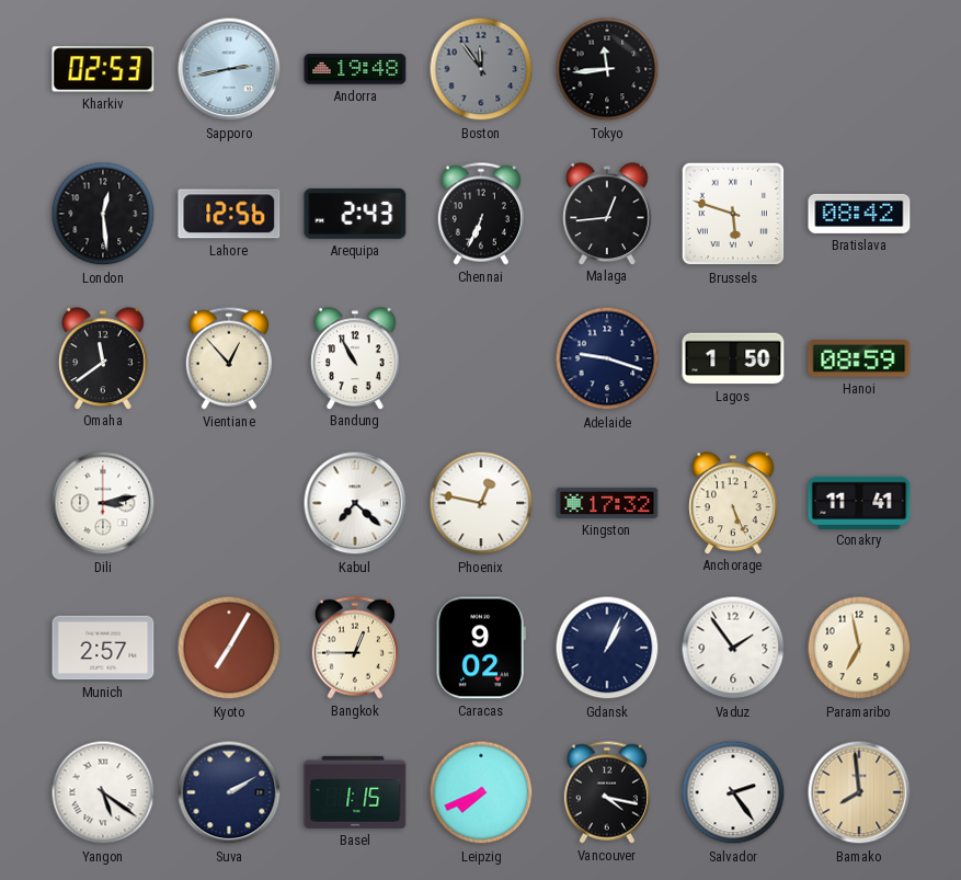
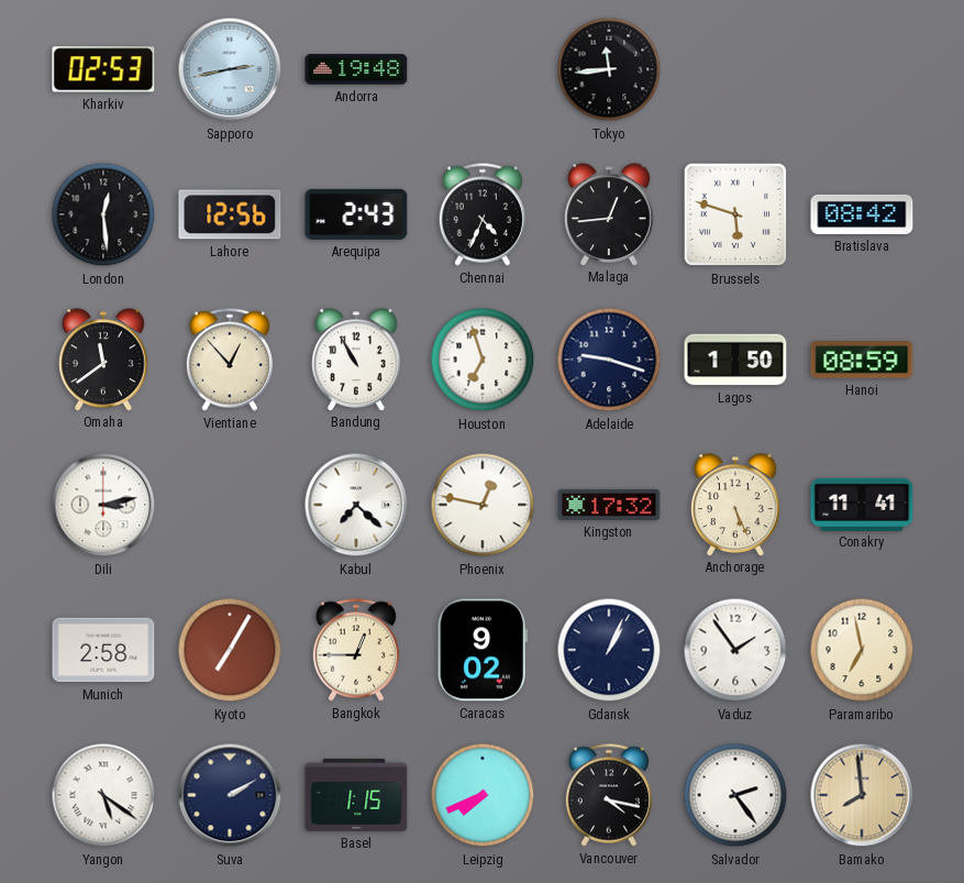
Boston: 11:54 -> none (481, 69)
Chennai: 6:34 -> 4:34 (483, 214)
Houston: none -> 6:57 (483, 360)
Munich: 2:57 -> 2:58 (103, 650)
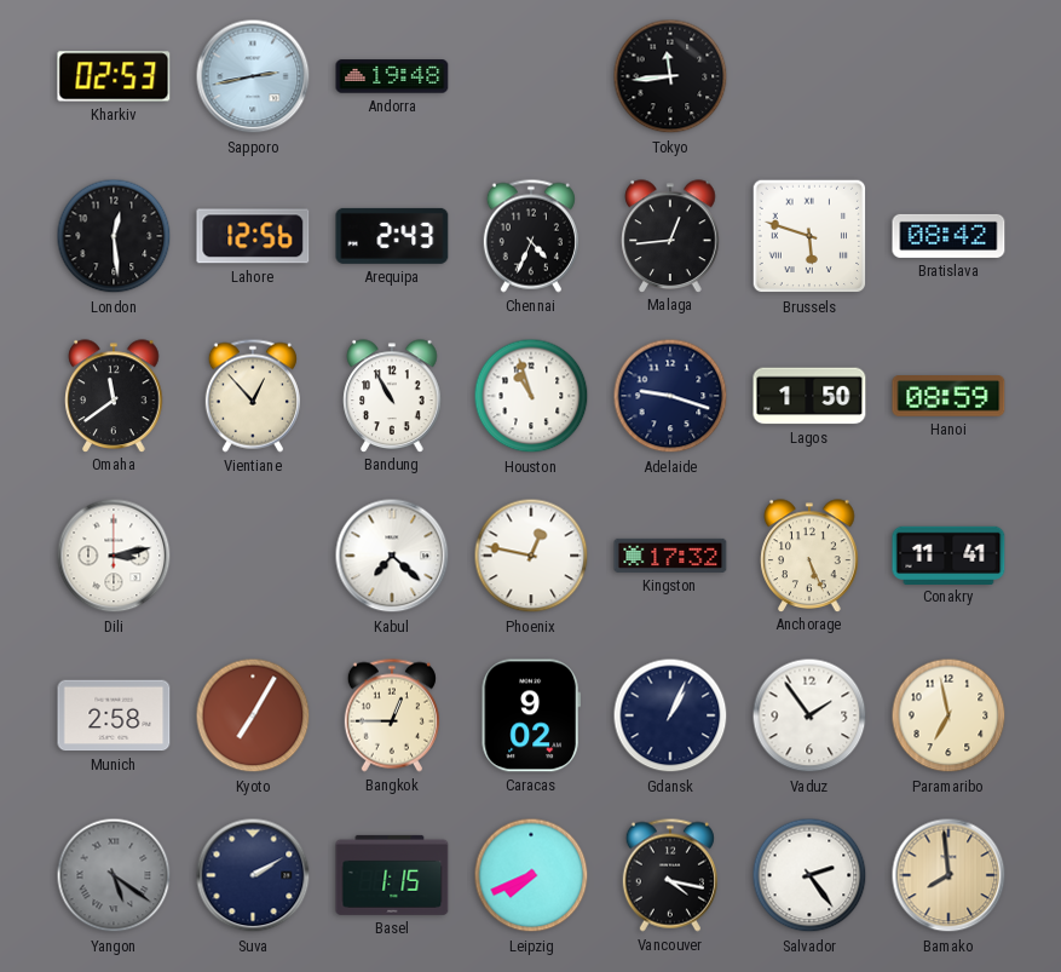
Houston: 6:57 -> 10:57 (531, 396)
Yangon dial: white -> grey (114, 875)
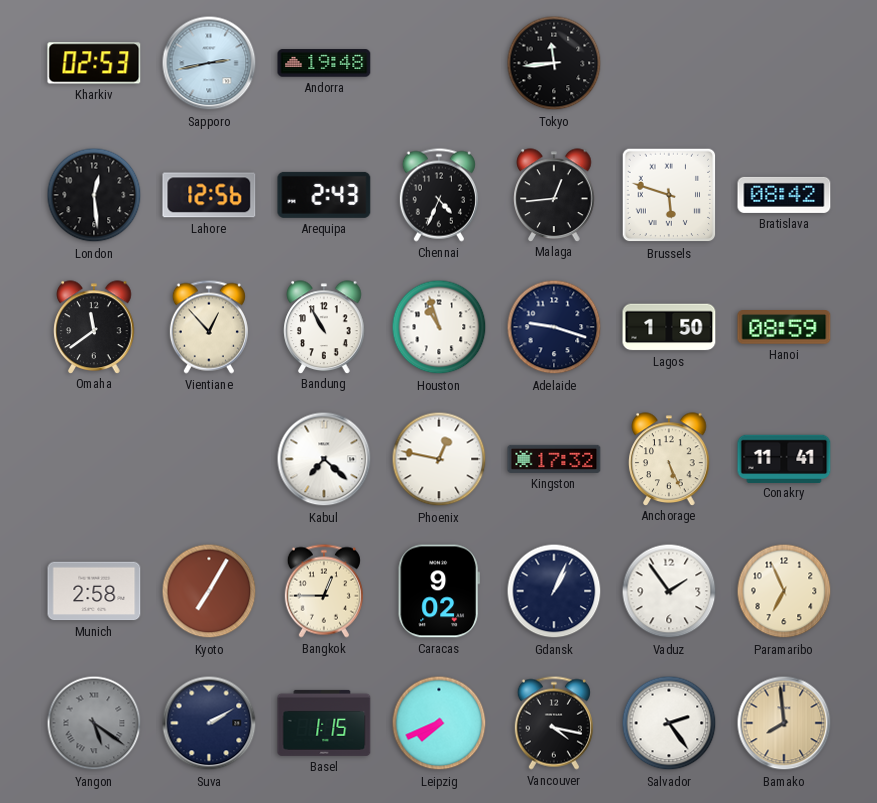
Dili: 3:13 -> none (114, 556)
Paramaribo: 6:58 -> 6:56 (784, 591)
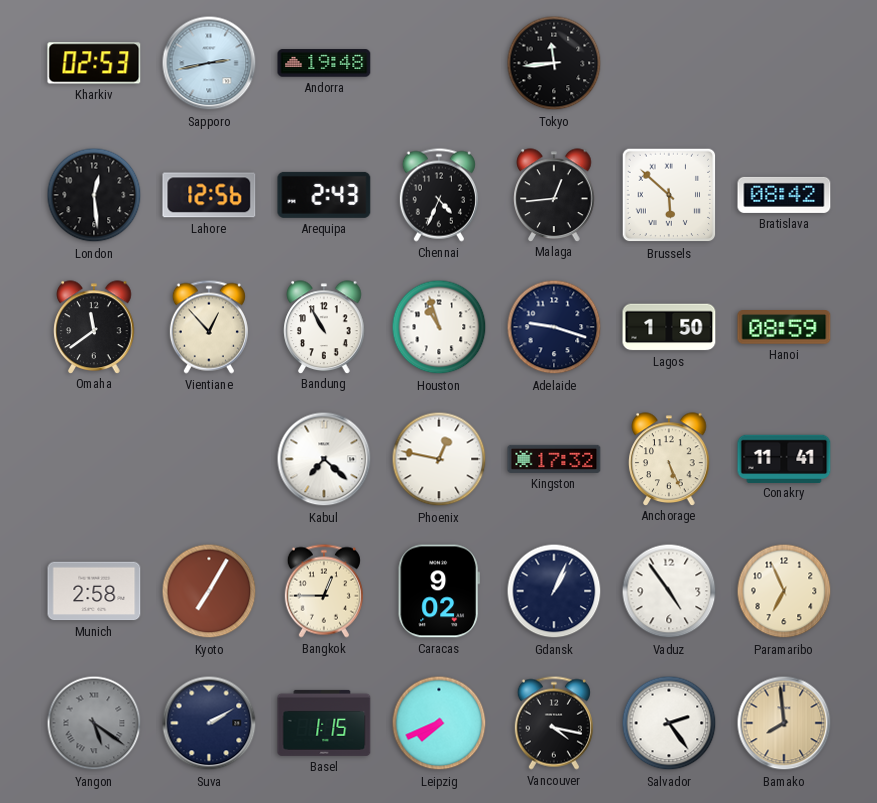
Brussels: 5:48 -> 5:52 (669, 195)
Vaduz: 1:54 -> 4:54 (669, 591)
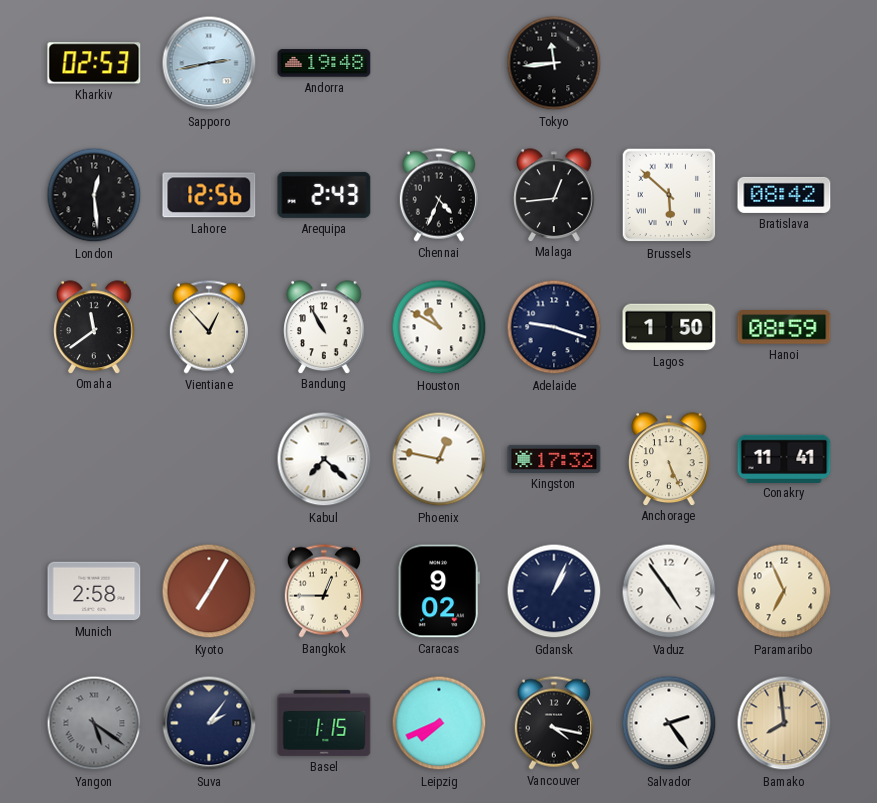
Houston: 10:57 -> 10:50 (439, 327)
Suva: 2:10 -> 2:06 (209, 723)
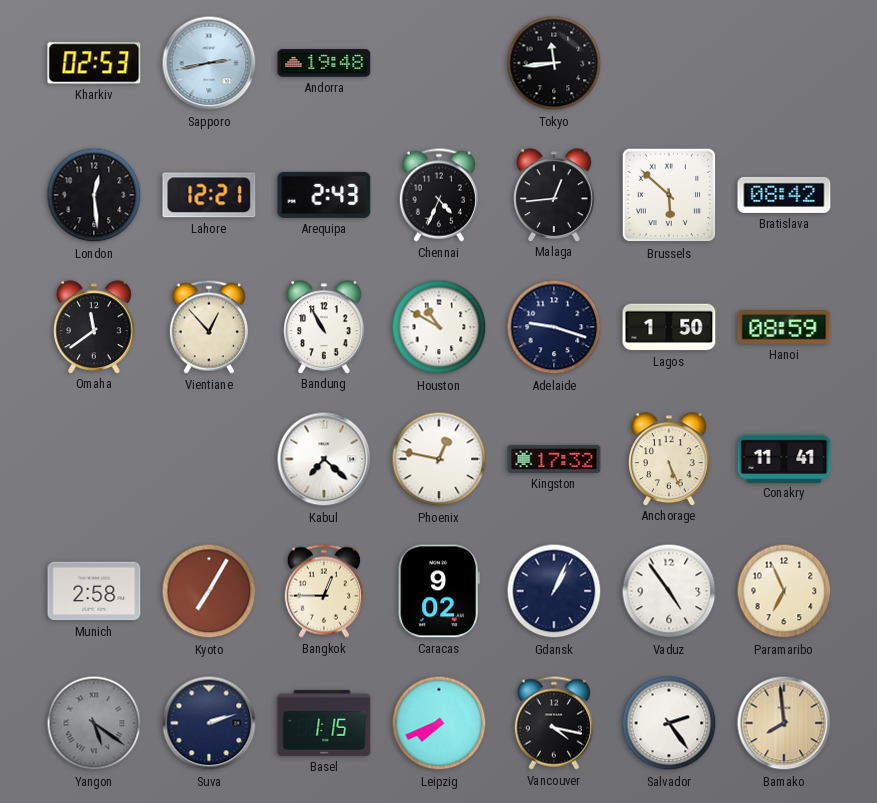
Lahore: 12:56 -> 12:21 (209, 195)
Suva: 2:06 -> 2:12 (209, 723)
